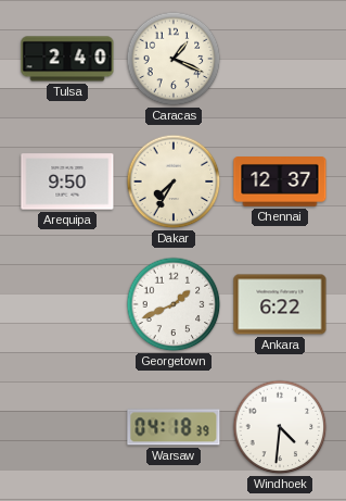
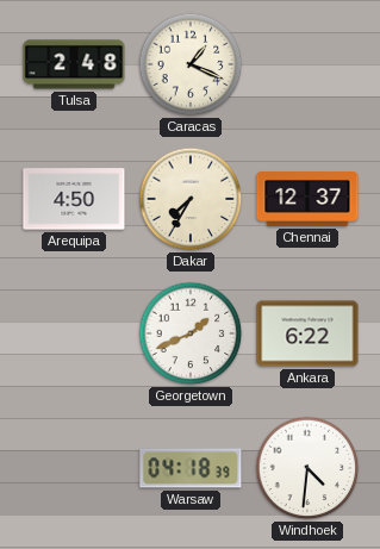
Tulsa: 2:40 -> 2:48 (74, 64)
Arequipa: 9:50 -> 4:50 (74, 199)
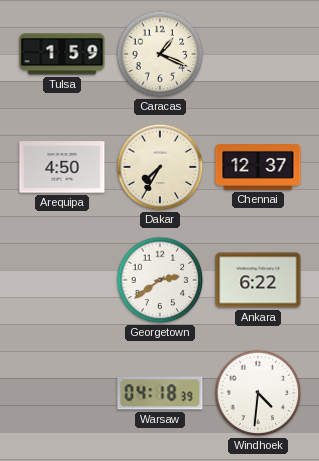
Tulsa: 2:48 -> 1:59 (62, 54)
Georgetown: 1:41 -> 2:39 (160, 280)
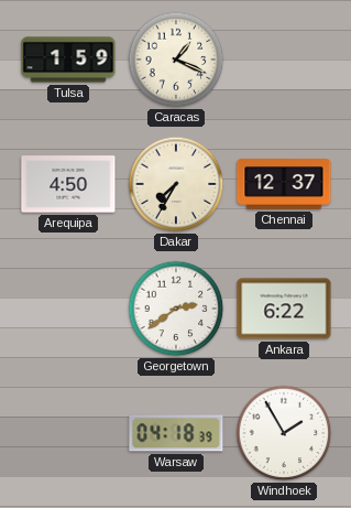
Windhoek: 4:31 -> 1:55 (284, 433)
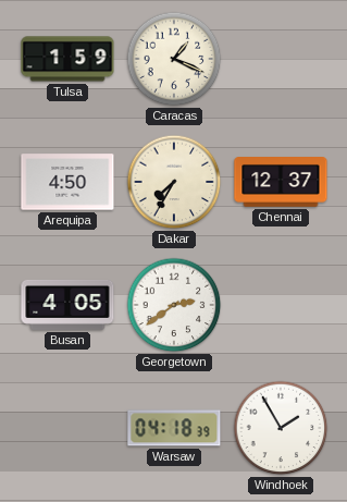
Busan: none -> 4:05 (67, 305)
Ankara: 6:22 -> none (284, 309)
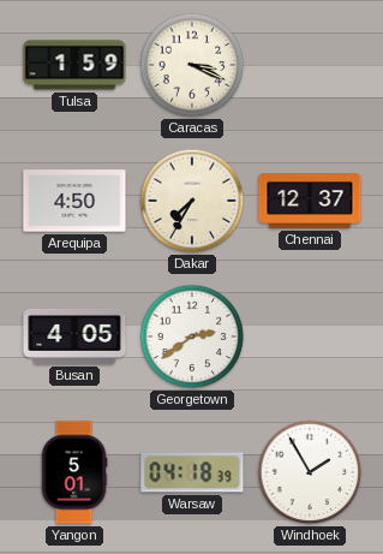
Caracas: 1:19 -> 3:19 (192, 65)
Yangon: none -> 5:01 (74, 472)
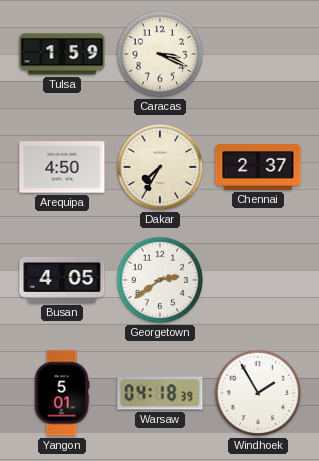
Chennai: 12:37 -> 2:37 (258, 168)
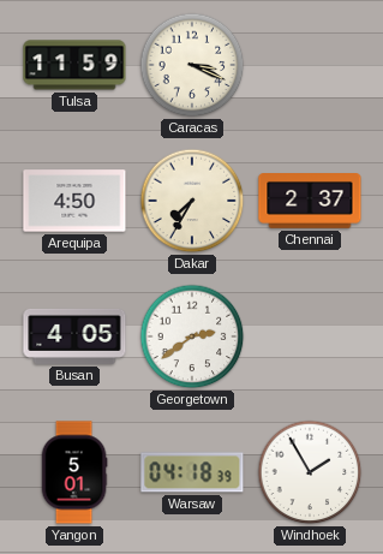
Tulsa: 1:59 -> 11:59 (74, 65)
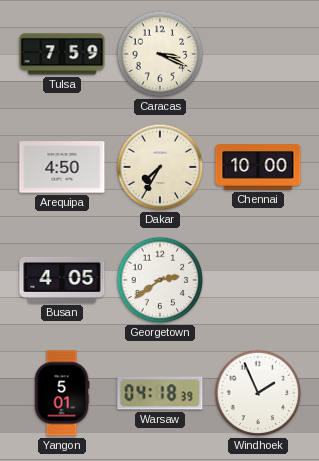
Tulsa: 11:59 -> 7:59 (62, 54)
Chennai: 2:37 -> 10:00 (258, 168)
Windhoek: 1:55 -> 1:56 (258, 393)
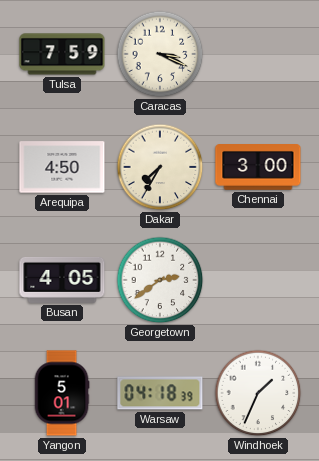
Chennai: 10:00 -> 3:00 (258, 168)
Windhoek: 1:56 -> 1:34 (258, 393)
